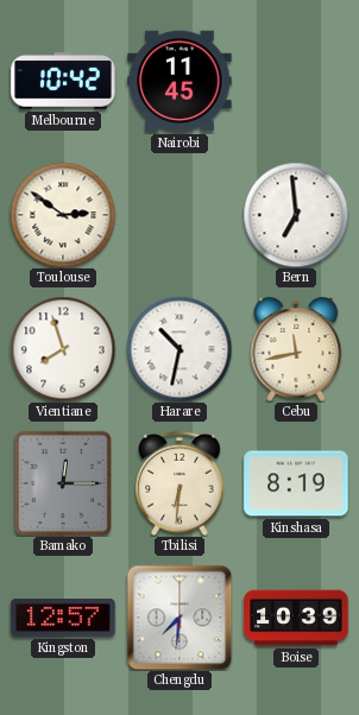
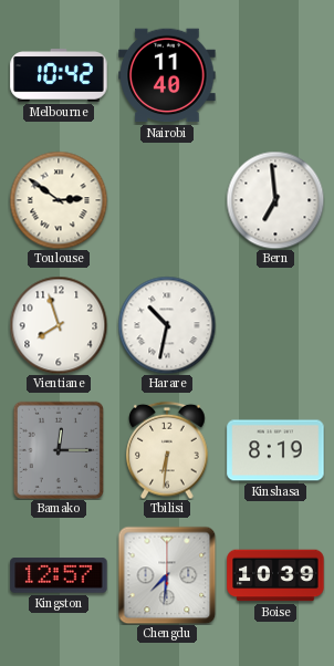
Nairobi: 11:45 -> 11:40 (167, 75)
Cebu: 11:43 -> none (296, 349)
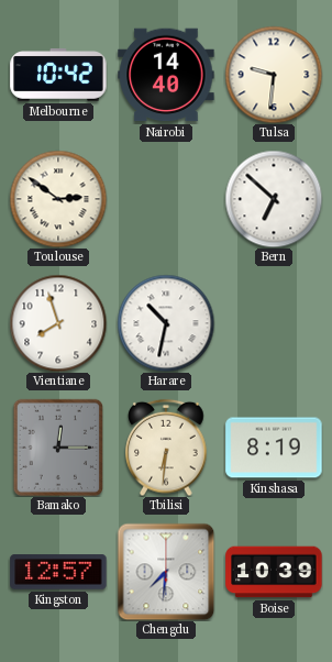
Nairobi: 11:40 -> 14:40 (166, 75)
Tulsa: none -> 9:31 (274, 75)
Bern: 6:59 -> 6:52 (274, 199)
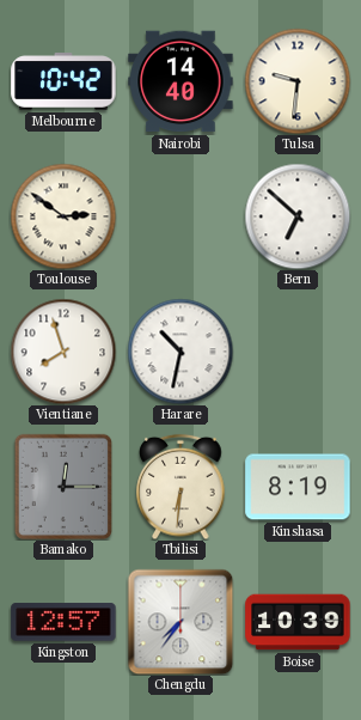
Chengdu: 7:31 -> 7:36 (180, 622)
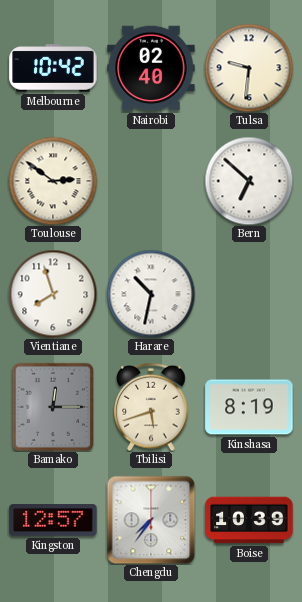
Nairobi: 14:40 -> 02:40 (151, 68)
Tbilisi: 6:31 -> 5:42 (151, 407)
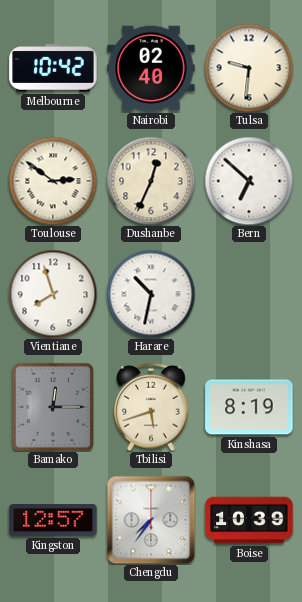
Dushanbe: none -> 12:34 (151, 181)
